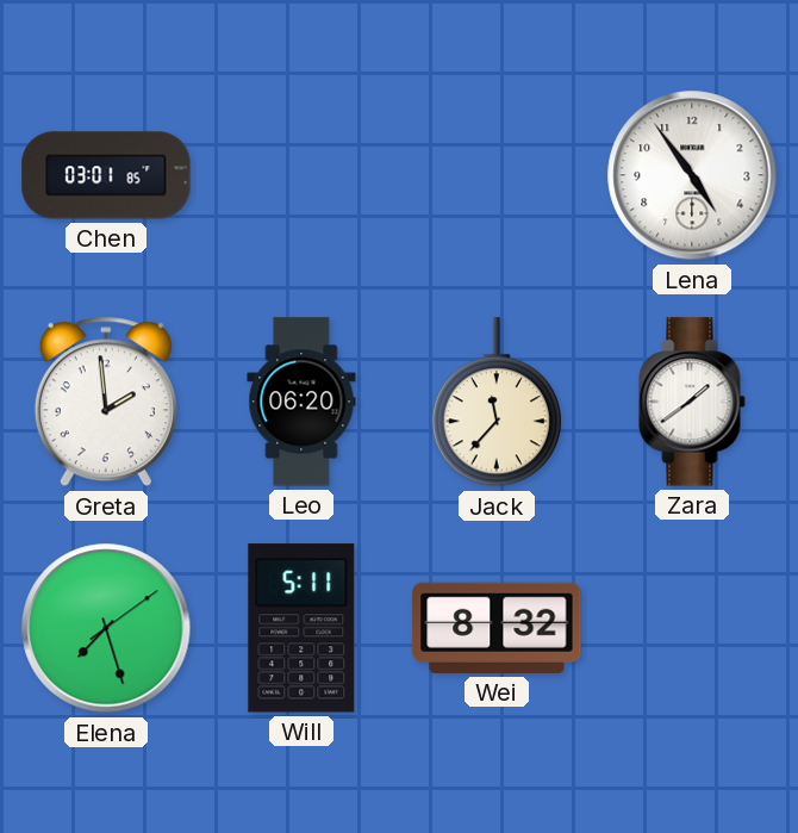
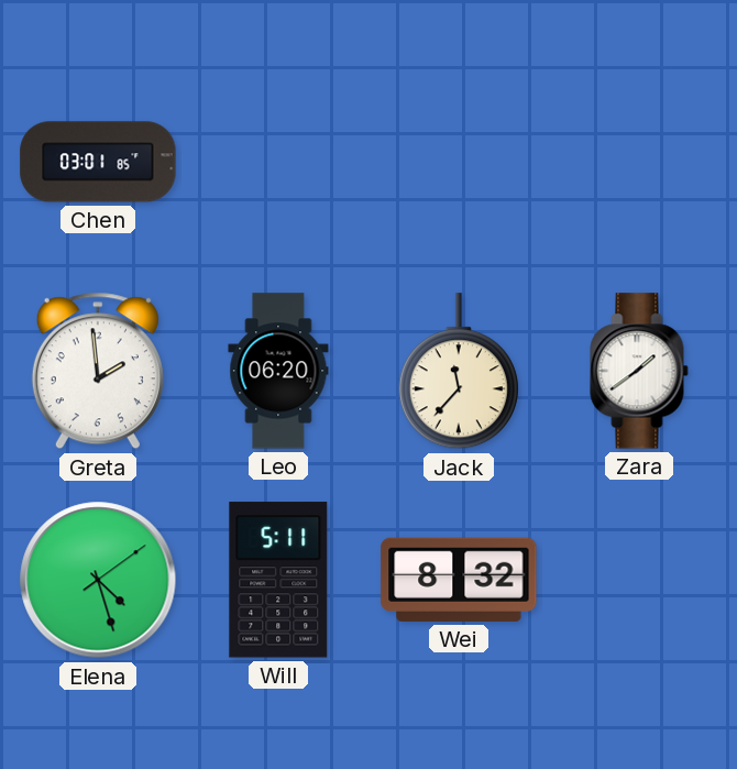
Lena: 4:54 -> none (692, 175)
Elena: 7:27 -> 4:27 (98, 580)
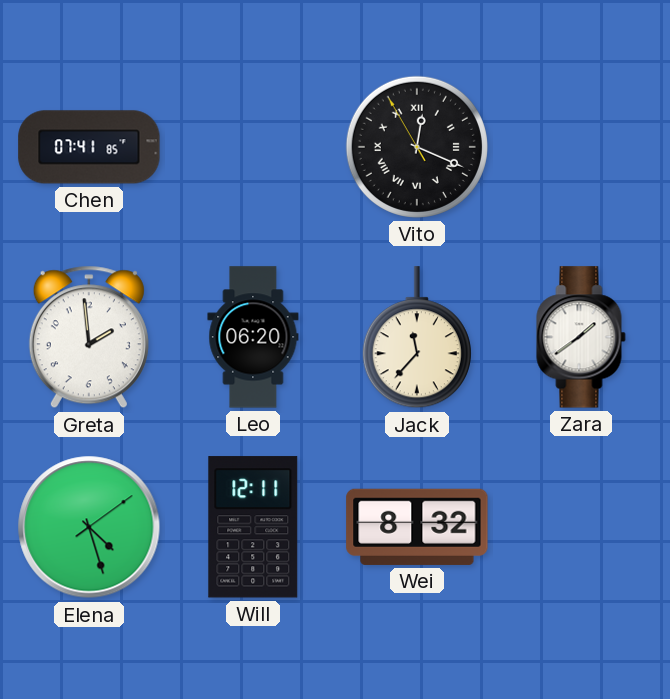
Chen: 03:01 -> 07:41 (89, 147)
Vito: none -> 12:18 (417, 147)
Will: 5:11 -> 12:11 (253, 527)
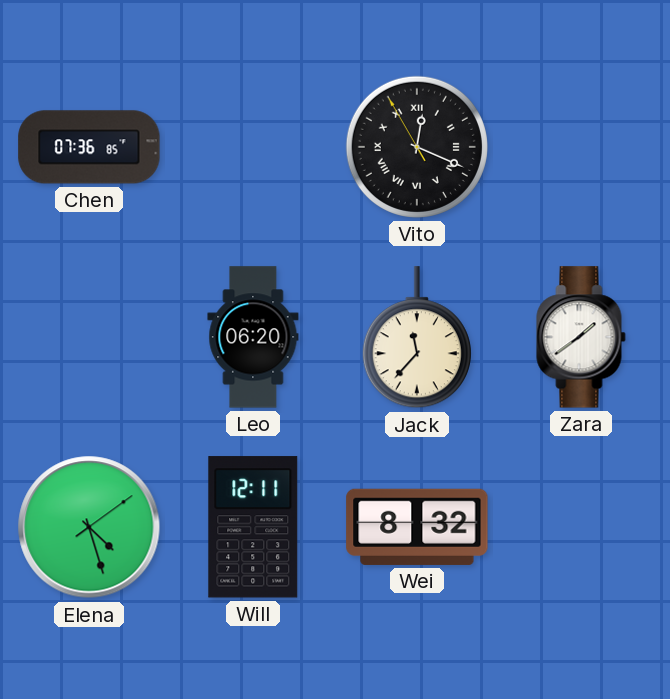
Chen: 07:41 -> 07:36 (89, 147)
Greta: 1:59 -> none (89, 337)
